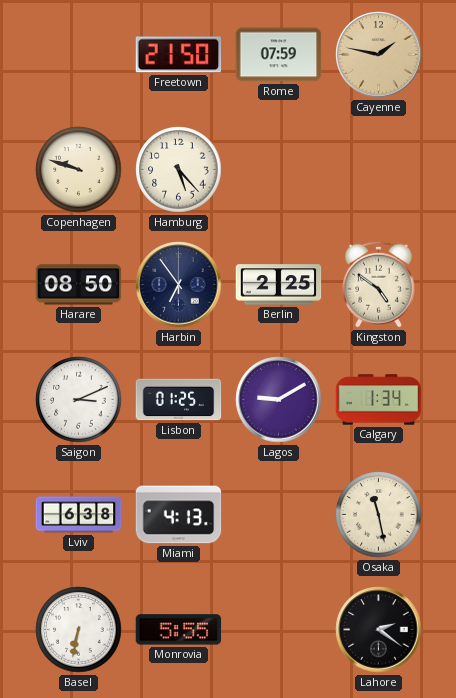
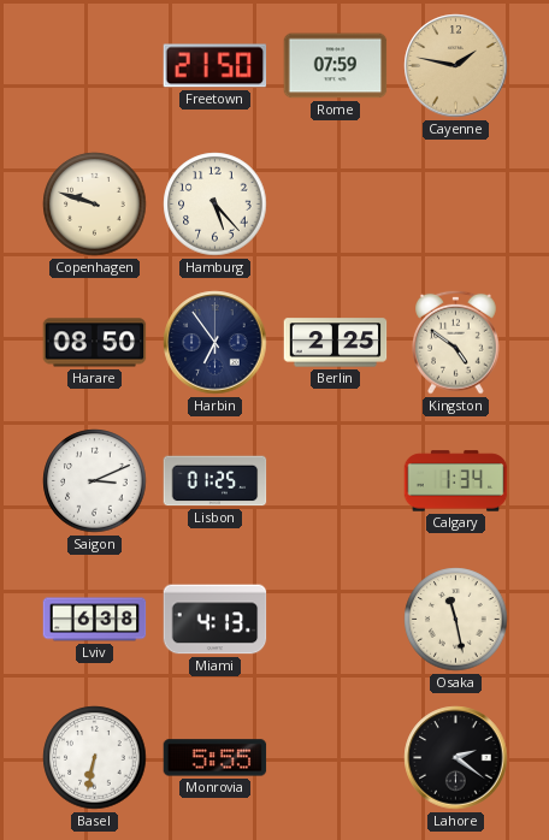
Lagos: 9:10 -> none (279, 400)
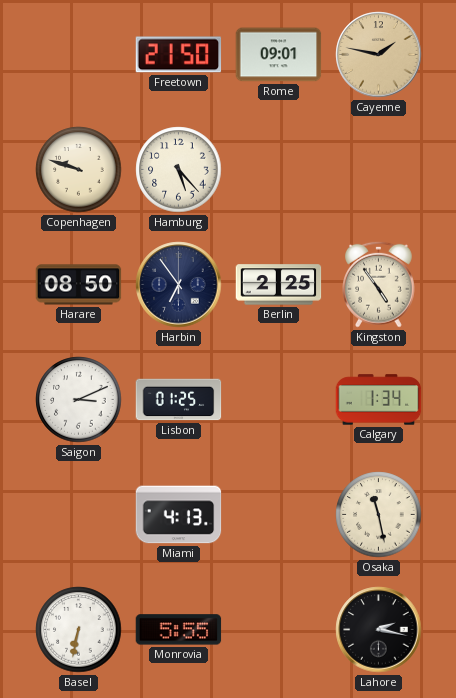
Rome: 07:59 -> 09:01 (279, 55)
Kingston: 4:51 -> 4:54 (379, 284)
Lviv: 6:38 -> none (95, 620)
Lahore: 2:21 -> 2:17 (379, 630)
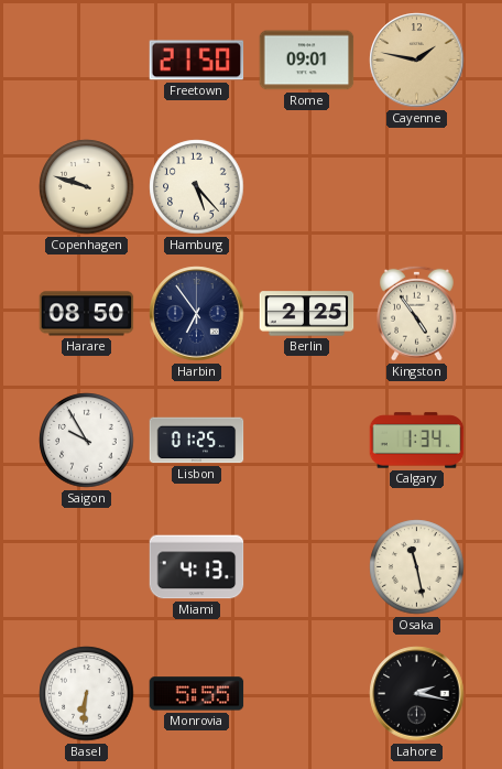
Saigon: 3:11 -> 9:55 (87, 441)
Basel: 6:32 -> 6:31 (87, 694)
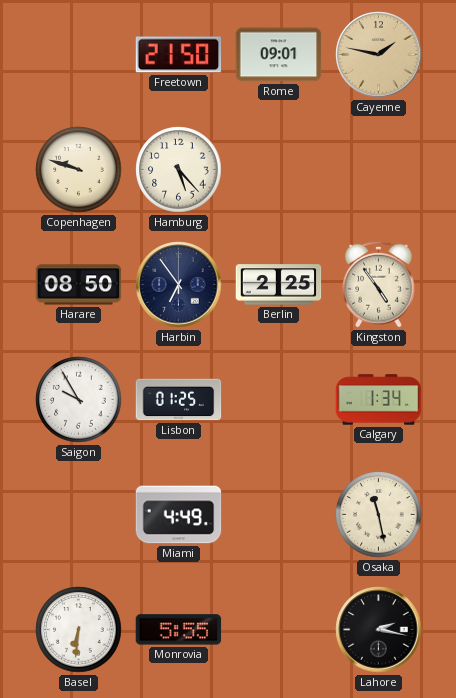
Miami: 4:13 -> 4:49 (179, 515)
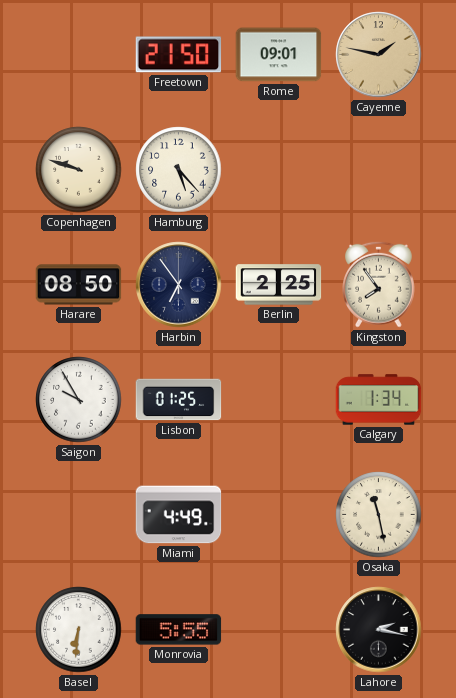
Kingston: 4:54 -> 7:54 (379, 284)
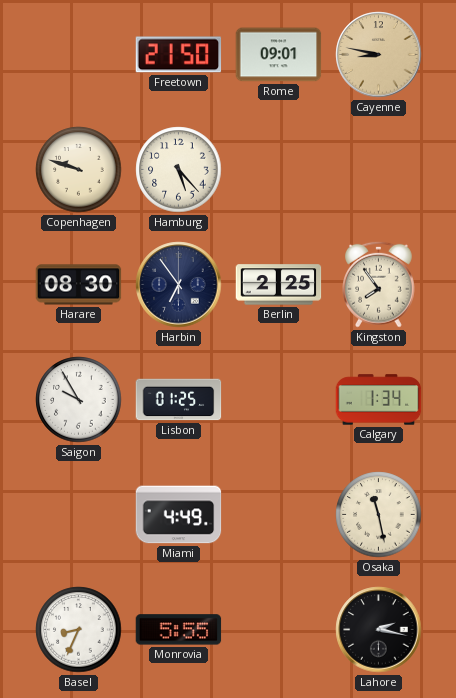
Cayenne: 1:47 -> 8:47 (379, 55)
Harare: 08:50 -> 08:30 (79, 285)
Basel: 6:31 -> 8:34 (79, 630)
